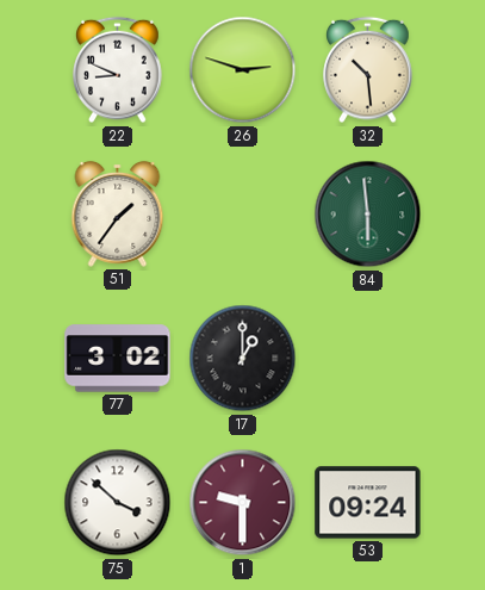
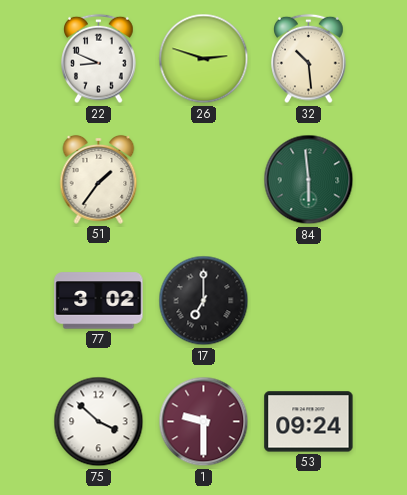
17: 1:00 -> 7:00 (204, 301)
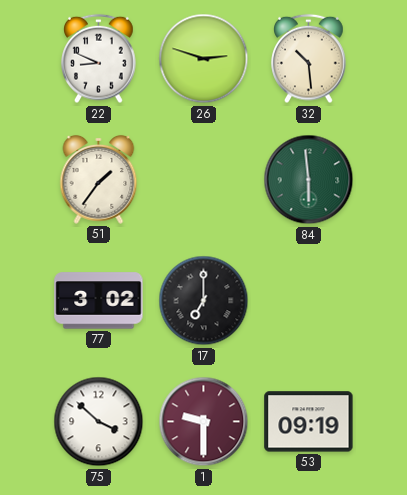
53: 09:24 -> 09:19 (309, 422)
